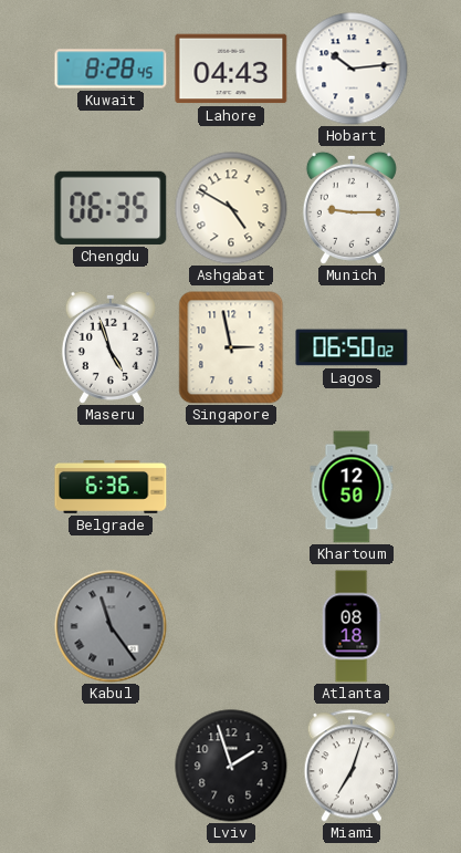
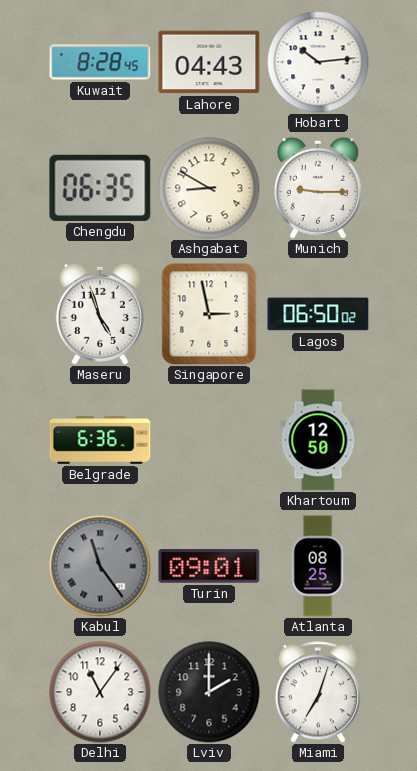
Ashgabat: 4:50 -> 8:50 (209, 188)
Turin: none -> 09:01 (209, 566)
Atlanta: 08:18 -> 08:25 (318, 566)
Delhi: none -> 11:06 (100, 692)
Lviv: 1:57 -> 2:00 (209, 692)
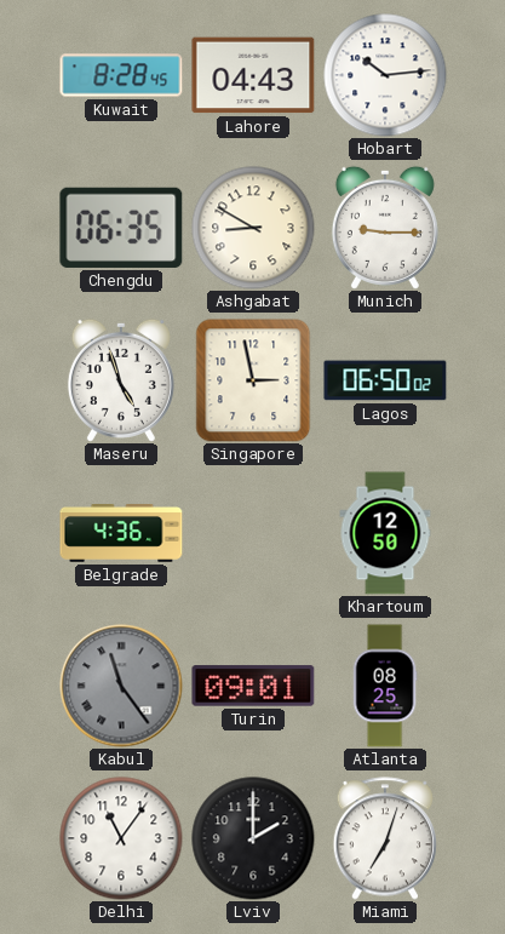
Belgrade: 6:36 -> 4:36 (121, 534)
